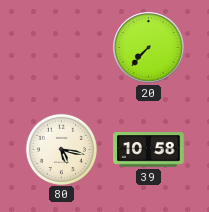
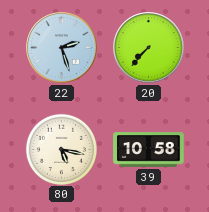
22: none -> 2:27 (62, 48)
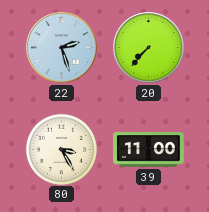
80: 5:17 -> 3:25 (61, 149)
39: 10:58 -> 11:00 (149, 150)
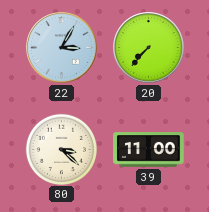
22: 2:27 -> 3:05 (62, 48)
80: 3:25 -> 3:22 (61, 149)
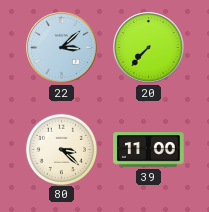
22: 3:05 -> 3:08 (62, 48)
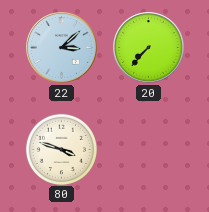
80: 3:22 -> 3:48 (61, 149)
39: 11:00 -> none (149, 150)
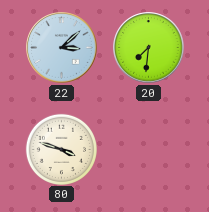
20: 7:37 -> 7:31 (149, 48)
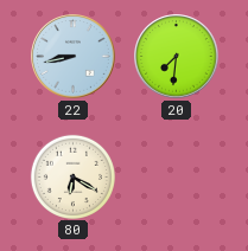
22: 3:08 -> 8:43 (74, 57)
80: 3:48 -> 6:20 (72, 176)
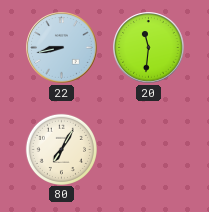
20: 7:31 -> 11:31 (149, 48)
80: 6:20 -> 7:05 (61, 149)
